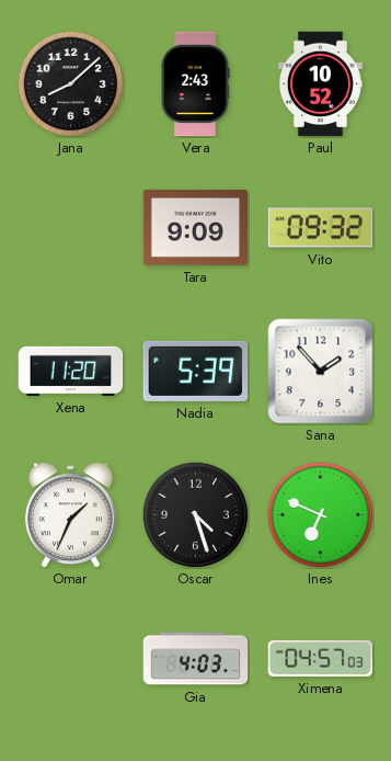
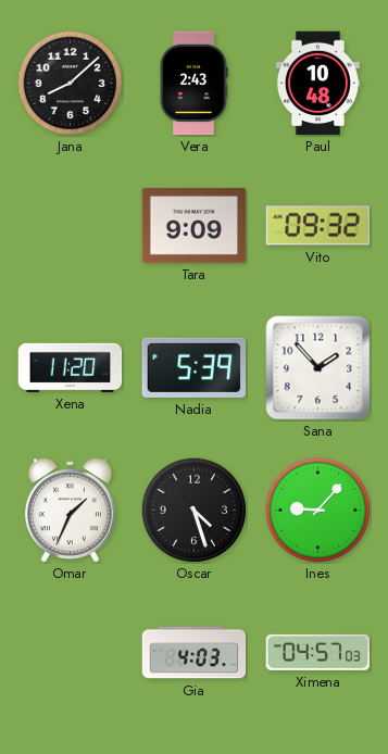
Paul: 10:52 -> 10:48 (317, 84)
Ines: 6:49 -> 9:07 (317, 510)
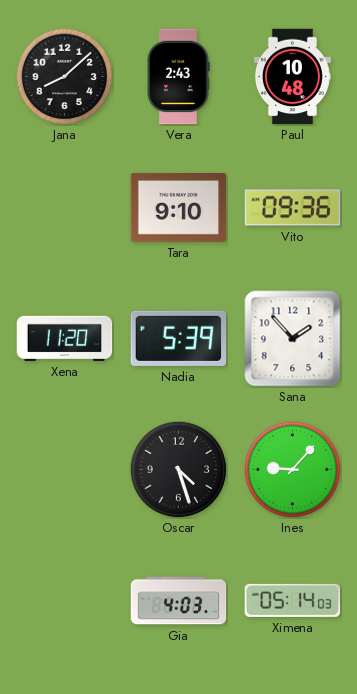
Tara: 9:09 -> 9:10 (179, 207)
Vito: 09:32 -> 09:36 (293, 208)
Omar: 1:34 -> none (70, 511)
Ximena: 04:57 -> 05:14 (293, 600)
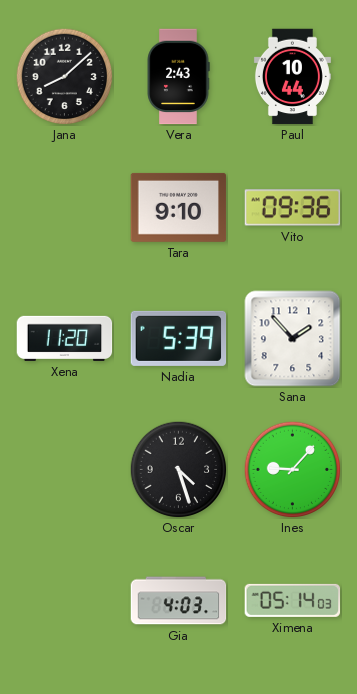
Paul: 10:48 -> 10:44 (292, 77)
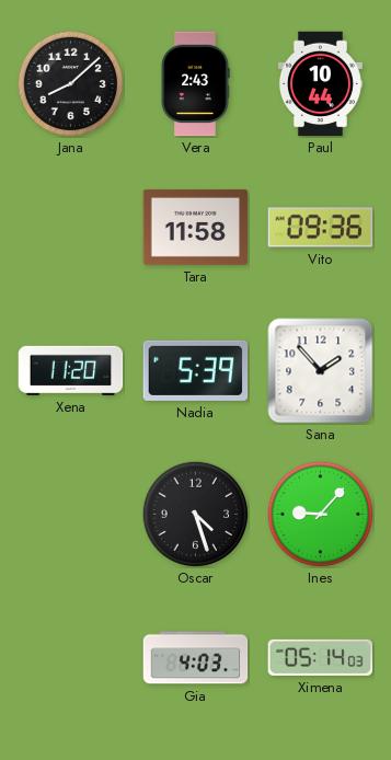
Tara: 9:10 -> 11:58 (196, 227)
